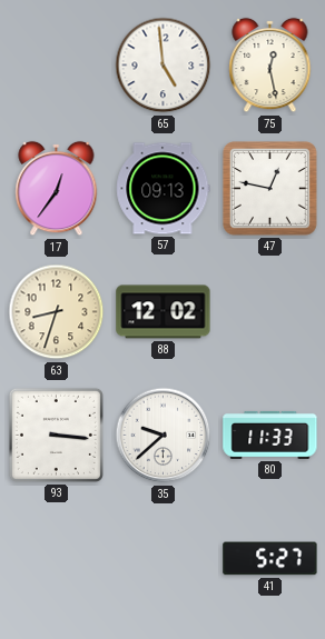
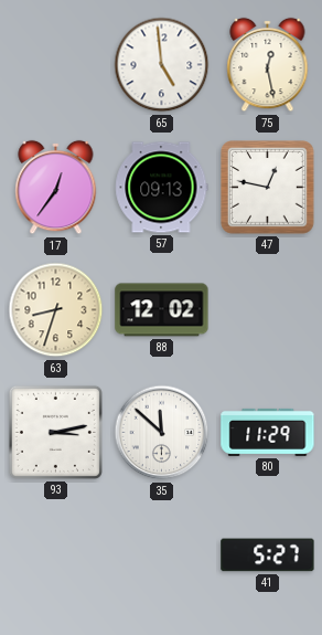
93: 3:16 -> 3:13 (55, 432)
35: 9:38 -> 11:52 (162, 433)
80: 11:33 -> 11:29 (268, 432)
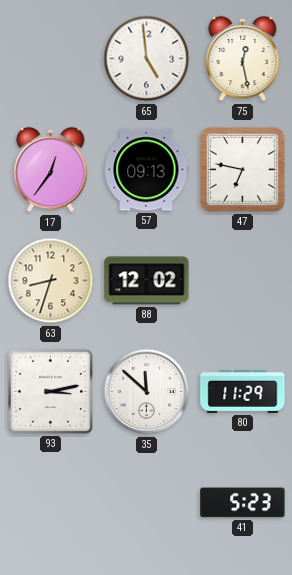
47: 12:47 -> 6:47 (243, 170)
41: 5:27 -> 5:23 (243, 503)
